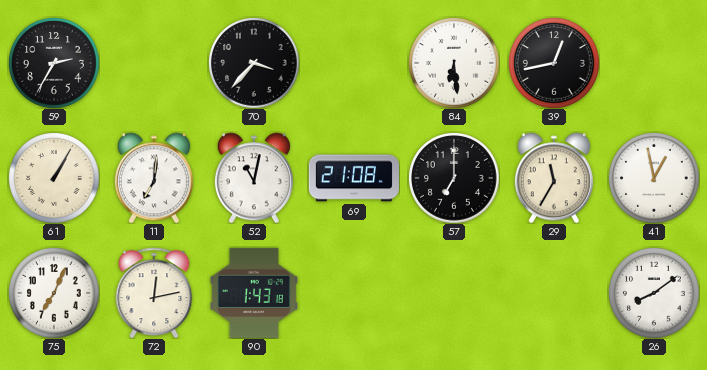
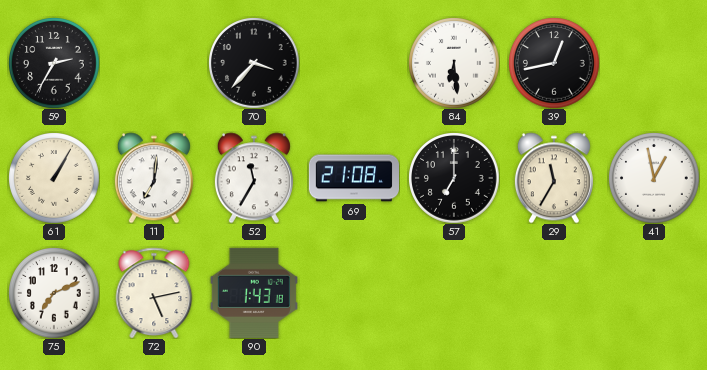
52: 11:02 -> 11:35 (254, 178)
75: 7:04 -> 7:11 (54, 293)
72: 12:13 -> 5:13 (154, 293)
26: 8:09 -> none (654, 293)
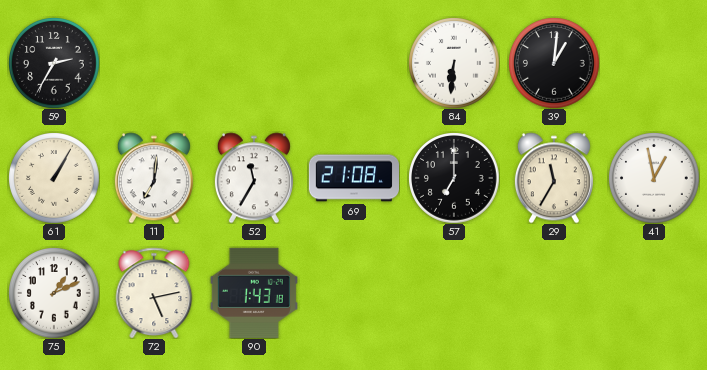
70: 3:37 -> none (254, 63)
84: 6:29 -> 6:31 (454, 63)
39: 12:43 -> 1:01 (554, 63)
75: 7:11 -> 1:11 (54, 293)
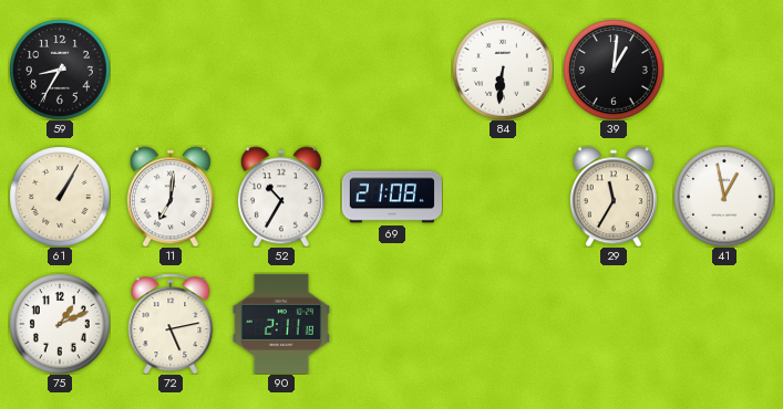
59: 2:35 -> 8:35 (60, 70)
52: 11:35 -> 10:35 (281, 197)
57: 7:00 -> none (454, 178)
90: 1:43 -> 2:11 (281, 324)
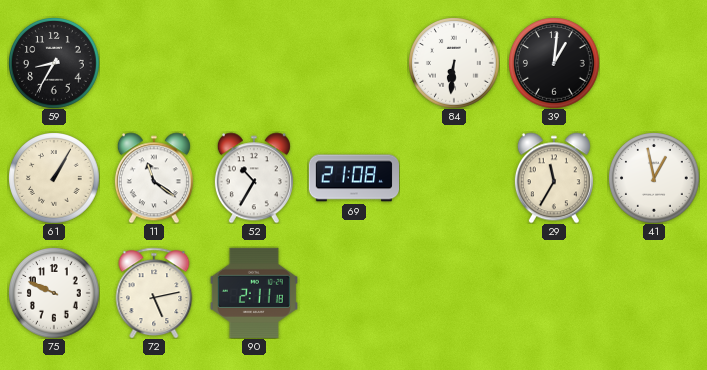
11: 7:01 -> 11:21 (154, 178)
75: 1:11 -> 9:49 (54, 293)
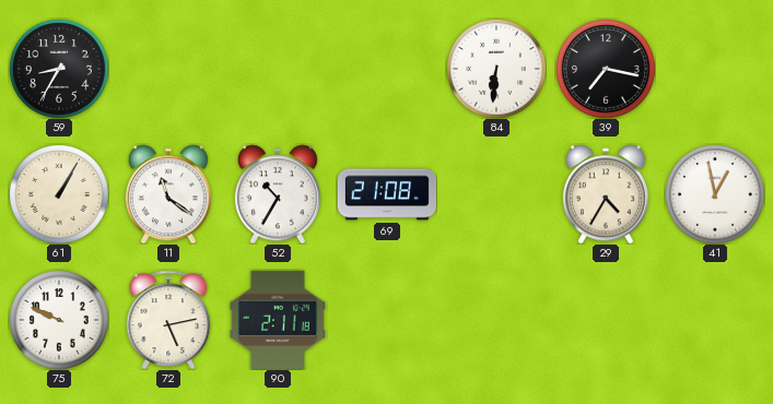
39: 1:01 -> 7:17 (606, 69)
29: 11:35 -> 4:35 (606, 194)
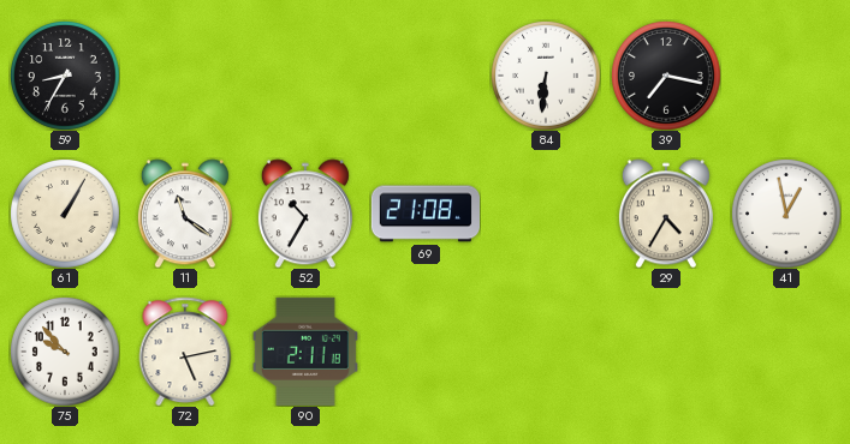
75: 9:49 -> 9:53 (65, 352)
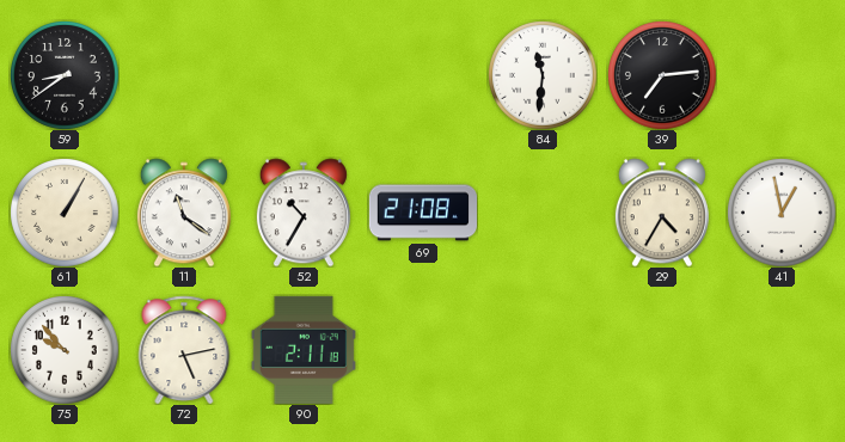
59: 8:35 -> 8:39 (65, 75)
84: 6:31 -> 11:31 (543, 75)
39: 7:17 -> 7:14 (662, 75)
